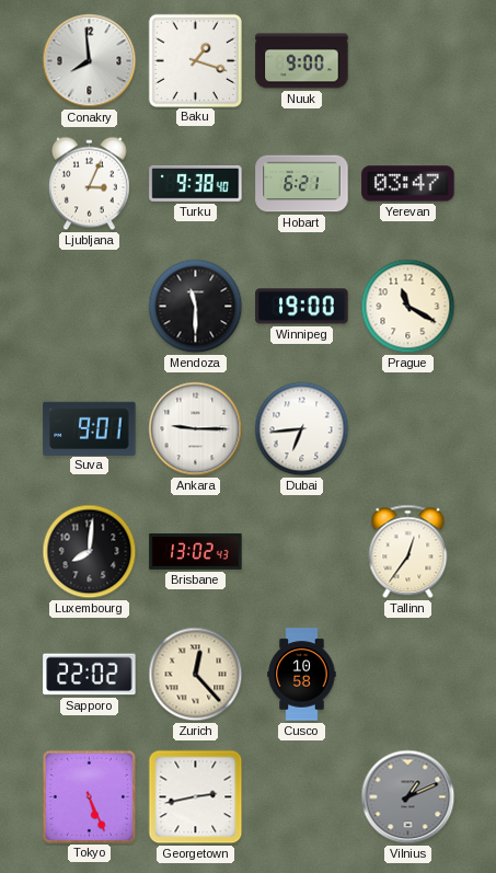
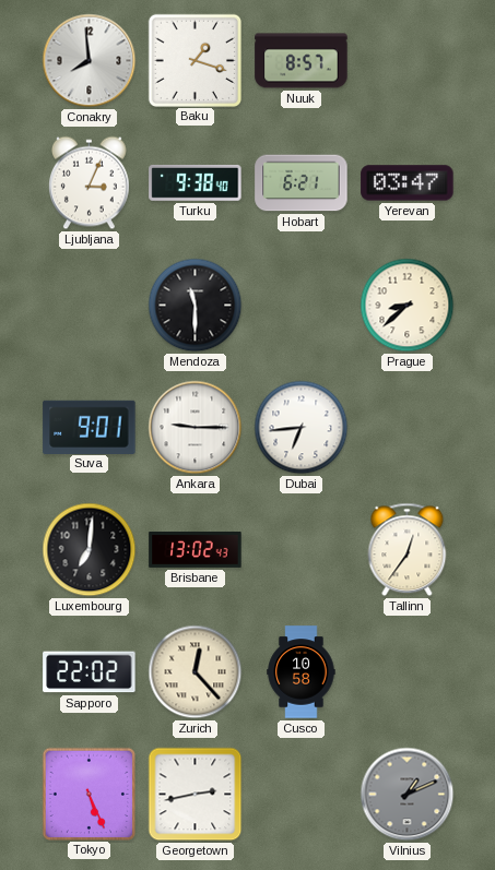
Nuuk: 9:00 -> 8:57 (302, 61)
Winnipeg: 19:00 -> none (302, 307)
Prague: 11:20 -> 8:38 (408, 306)
Luxembourg: 8:01 -> 7:01 (90, 550)
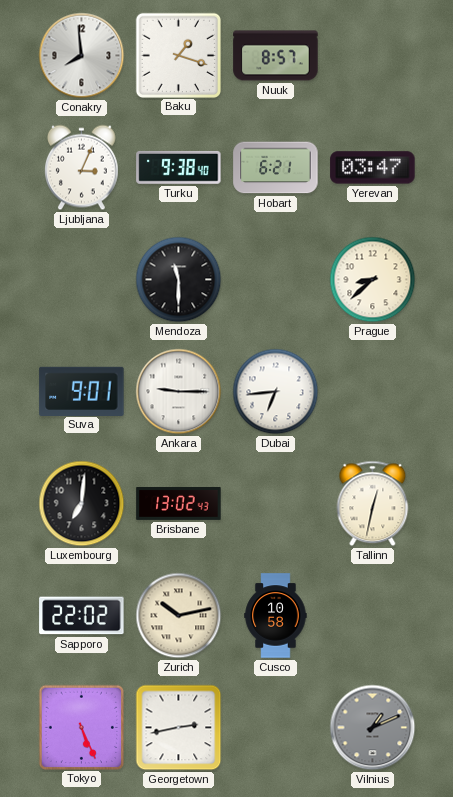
Tallinn: 12:36 -> 12:32 (373, 504)
Zurich: 12:23 -> 10:13 (179, 616)
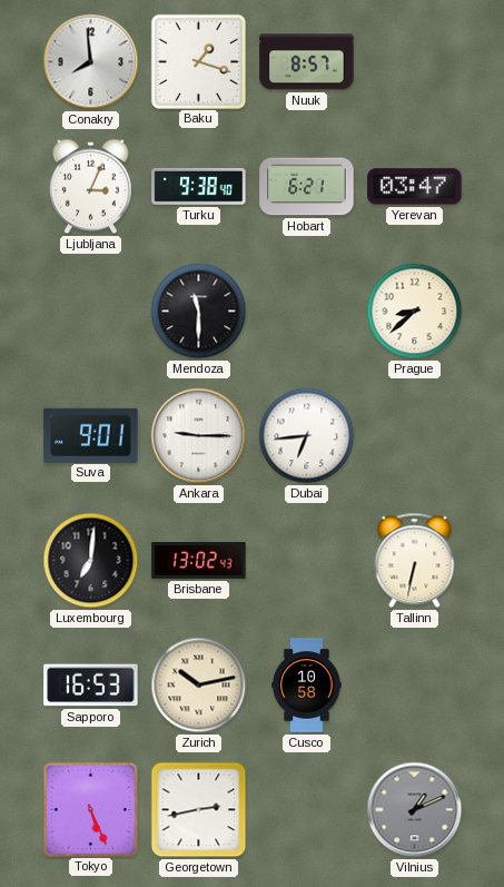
Tallinn: 12:32 -> 6:32 (415, 561)
Sapporo: 22:02 -> 16:53 (91, 686)
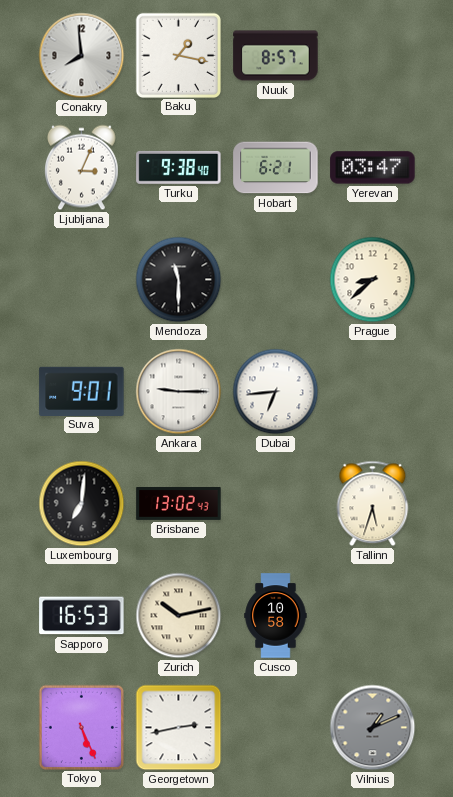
Baku: 1:18 -> 1:17 (178, 55)
Tallinn: 6:32 -> 5:33 (373, 504)
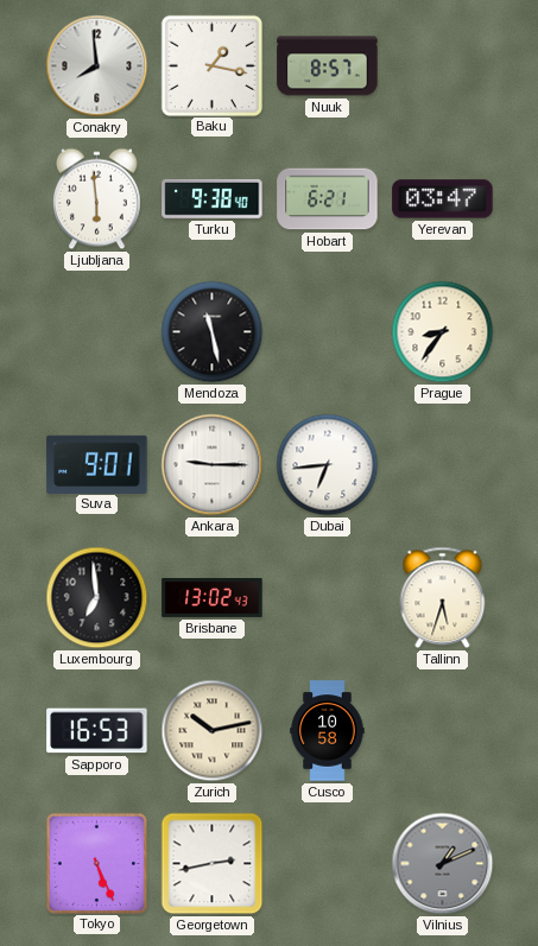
Ljubljana: 3:04 -> 5:59 (97, 199)
Mendoza: 11:30 -> 11:28 (213, 332)
Prague: 8:38 -> 8:36 (443, 332)
Luxembourg: 7:01 -> 6:59 (97, 598)
